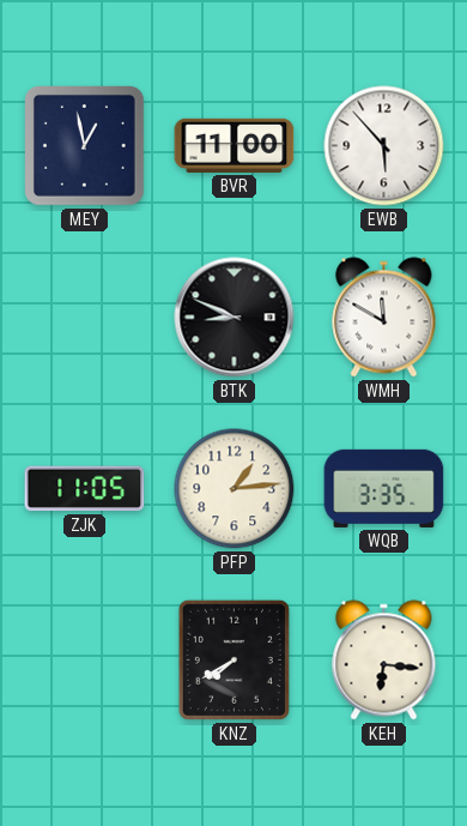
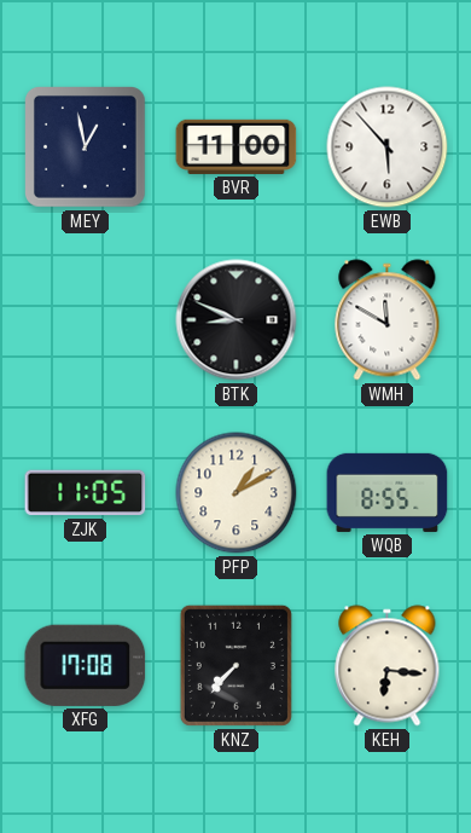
PFP: 1:14 -> 1:10 (237, 493)
WQB: 3:35 -> 8:55 (388, 492)
XFG: none -> 17:08 (86, 665)
KNZ: 7:40 -> 7:37 (235, 665)
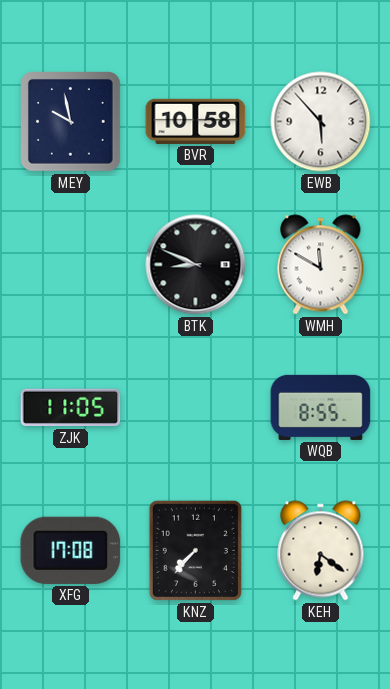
MEY: 12:58 -> 9:58 (71, 122)
BVR: 11:00 -> 10:58 (196, 121)
PFP: 1:10 -> none (237, 493)
KEH: 6:16 -> 6:21 (321, 551)
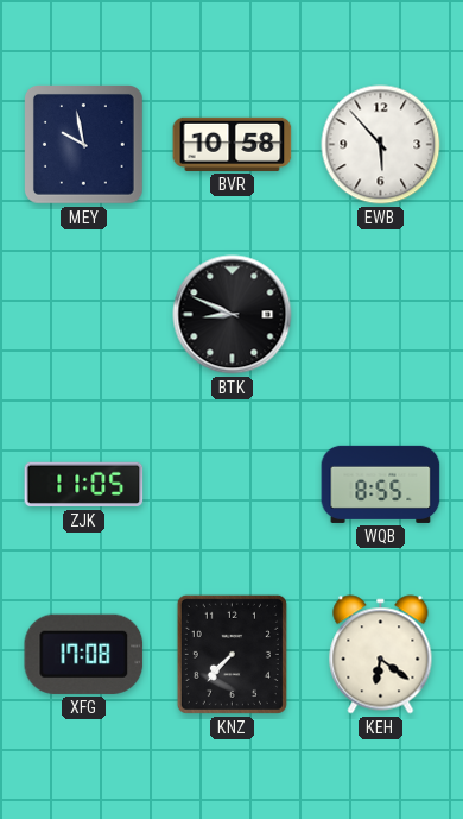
WMH: 11:50 -> none (321, 265)
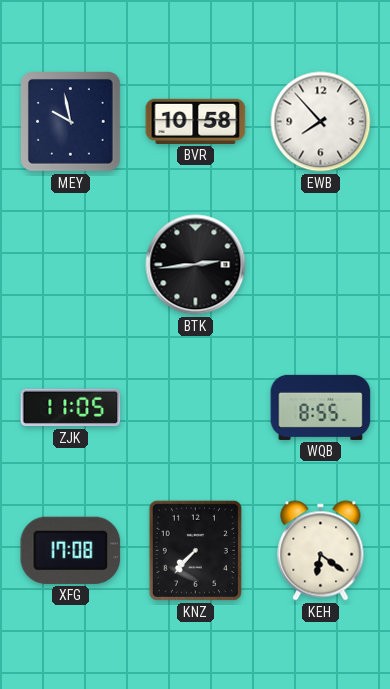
EWB: 5:53 -> 7:53 (321, 122)
BTK: 8:49 -> 2:44 (196, 265)
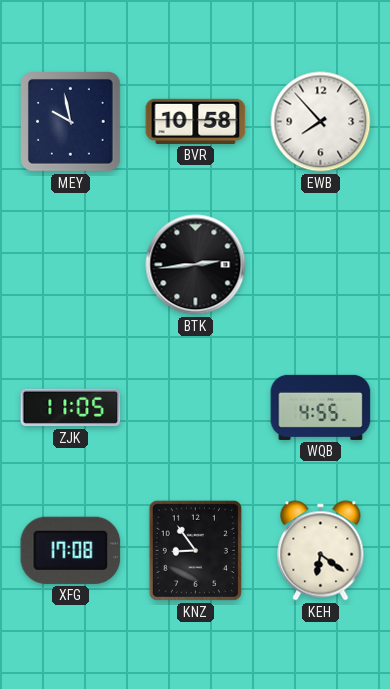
WQB: 8:55 -> 4:55 (321, 407)
KNZ: 7:37 -> 8:54 (195, 550)
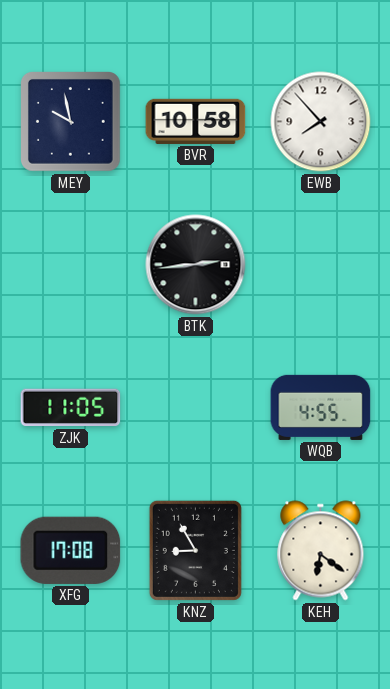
KNZ: 8:54 -> 8:55 (195, 550)
